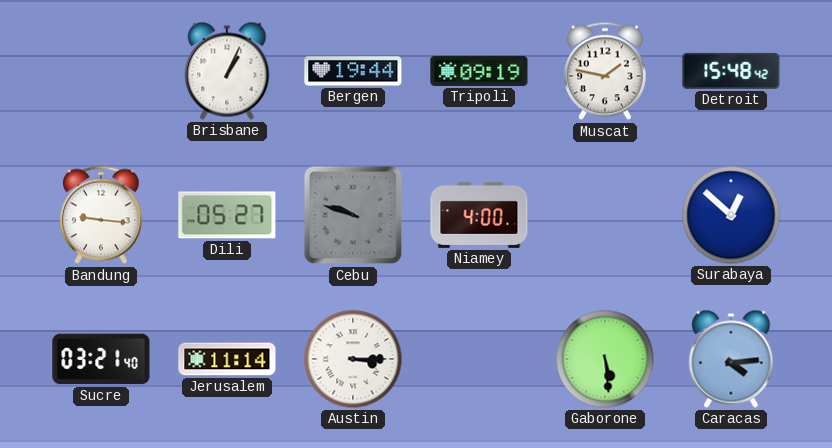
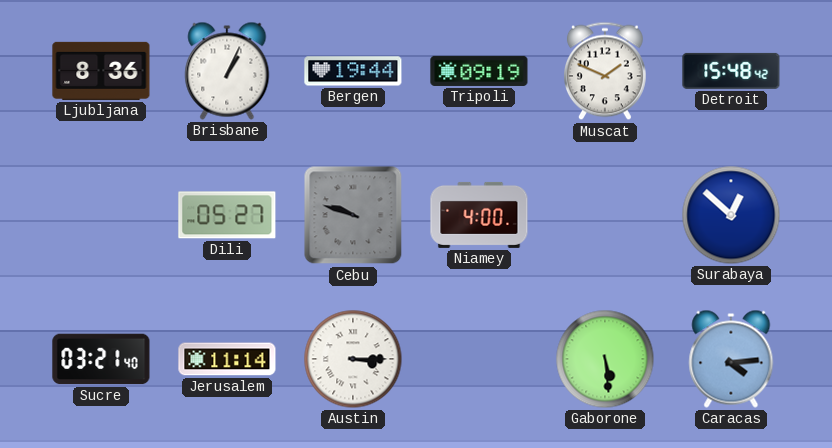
Ljubljana: none -> 8:36 (101, 71)
Muscat: 1:47 -> 1:49 (605, 71)
Bandung: 9:16 -> none (101, 215)
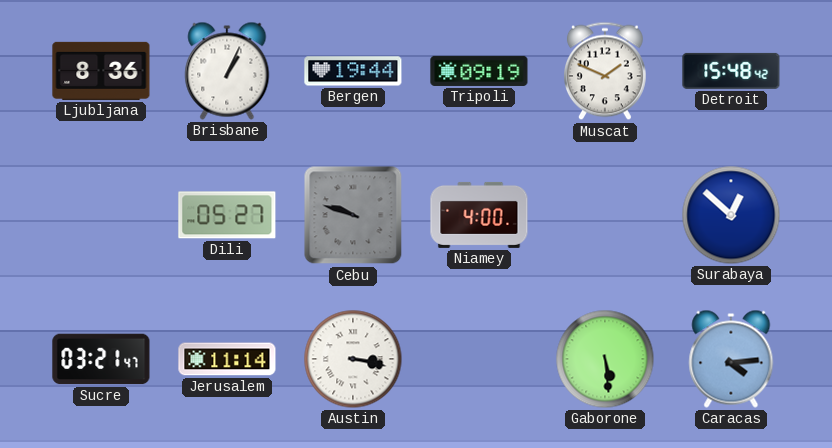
Sucre: 03:21:40 -> 03:21:47 (101, 359)
Austin: 3:15 -> 3:17 (353, 359)
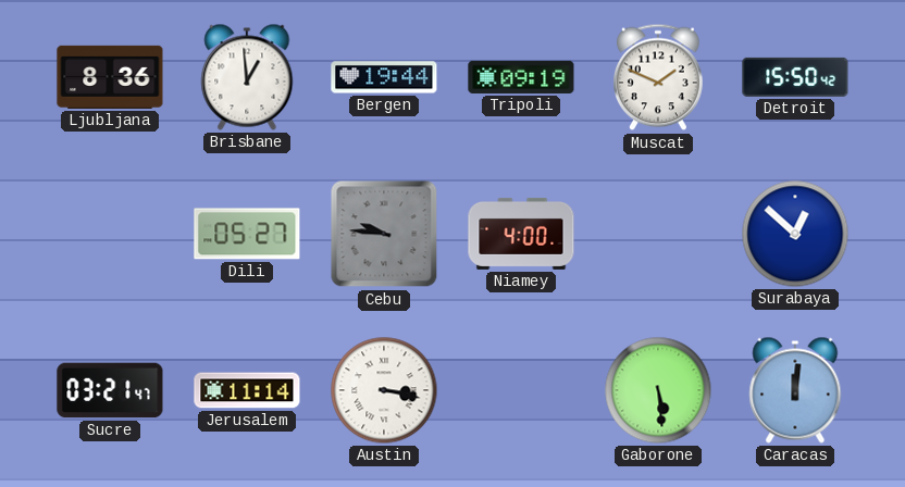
Brisbane: 1:04 -> 12:59 (247, 77)
Detroit: 15:48 -> 15:50 (795, 77)
Cebu: 9:48 -> 9:46 (384, 234)
Caracas: 4:14 -> 12:01 (795, 390)
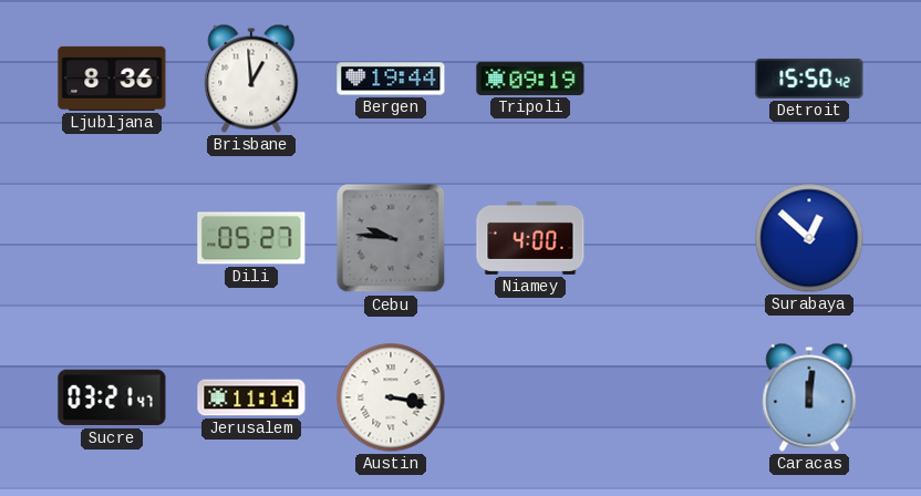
Muscat: 1:49 -> none (658, 77)
Gaborone: 5:29 -> none (658, 390)
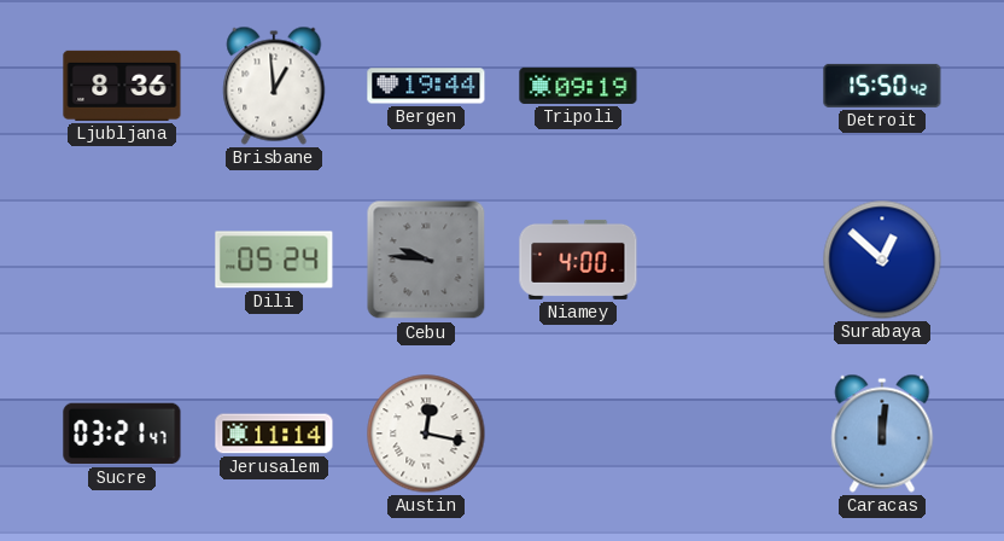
Dili: 05:27 -> 05:24 (274, 260)
Austin: 3:17 -> 12:17 (426, 434)
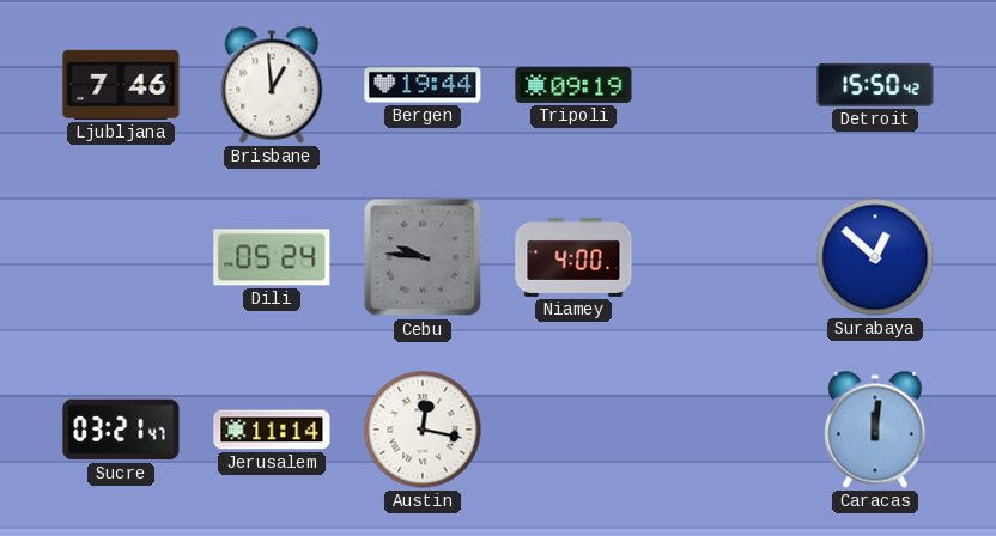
Ljubljana: 8:36 -> 7:46 (121, 85)
